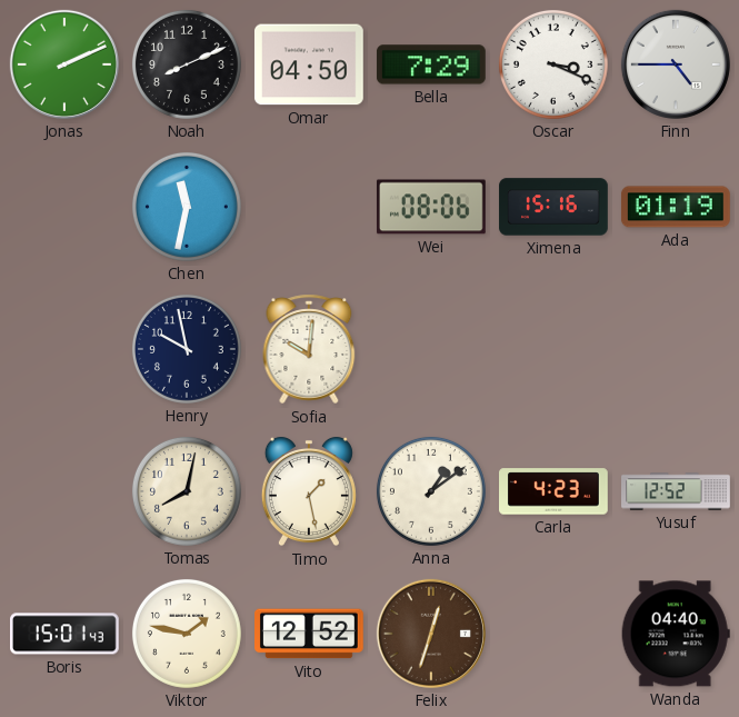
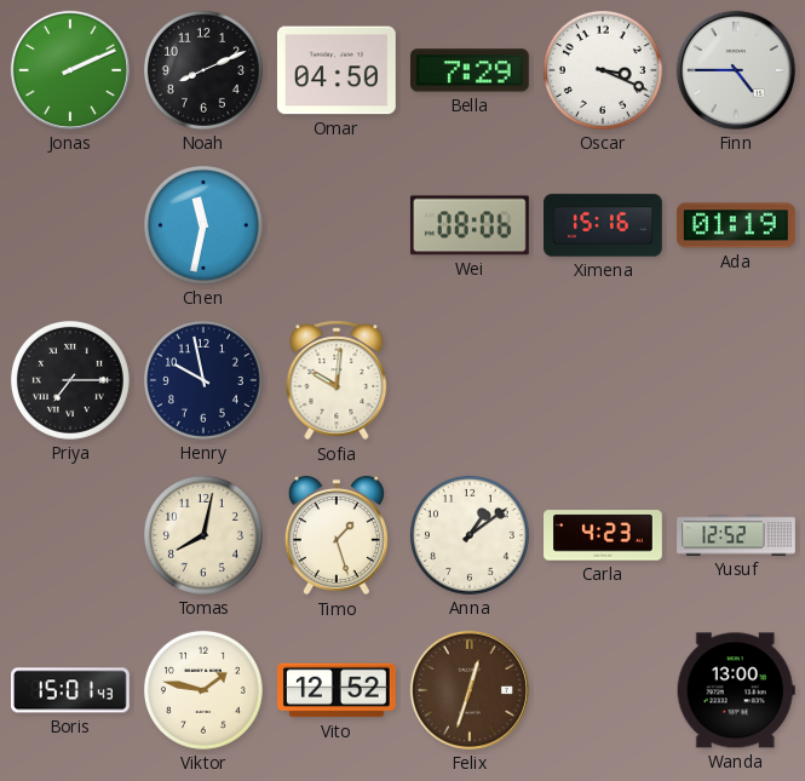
Priya: none -> 7:15 (70, 380)
Timo: 1:28 -> 1:27 (337, 535)
Wanda: 04:40 -> 13:00 (736, 690)
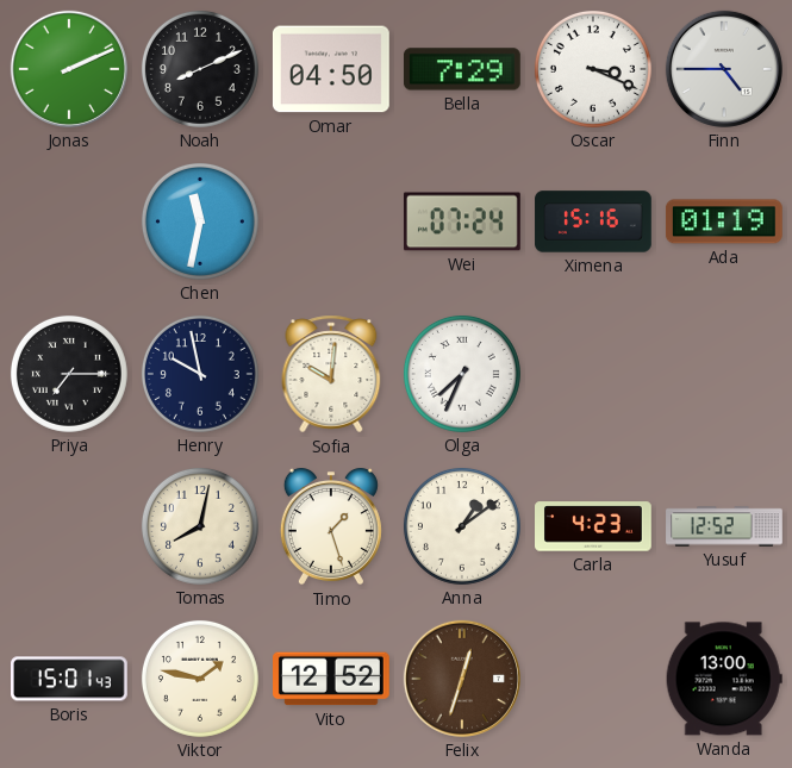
Wei: 08:06 -> 07:24 (462, 221)
Olga: none -> 7:34 (462, 374)
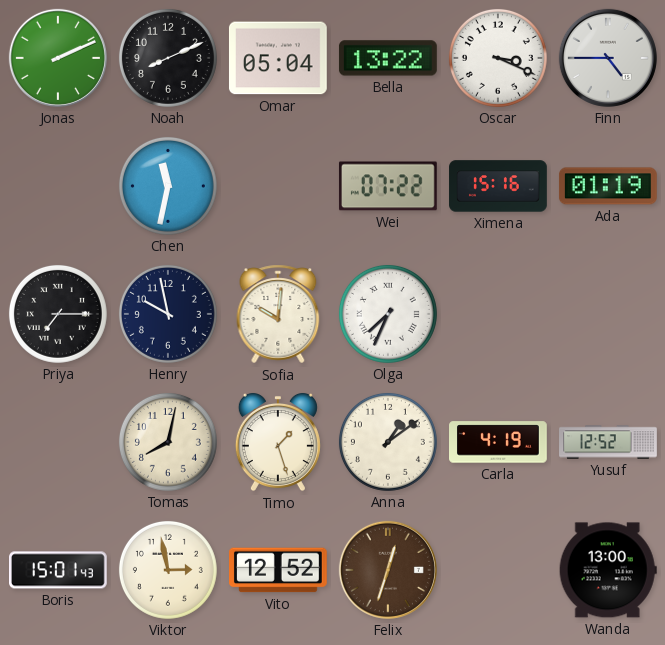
Omar: 04:50 -> 05:04 (278, 58)
Bella: 7:29 -> 13:22 (388, 58)
Wei: 07:24 -> 07:22 (388, 186)
Carla: 4:23 -> 4:19 (499, 442)
Viktor: 1:47 -> 2:58 (168, 570)
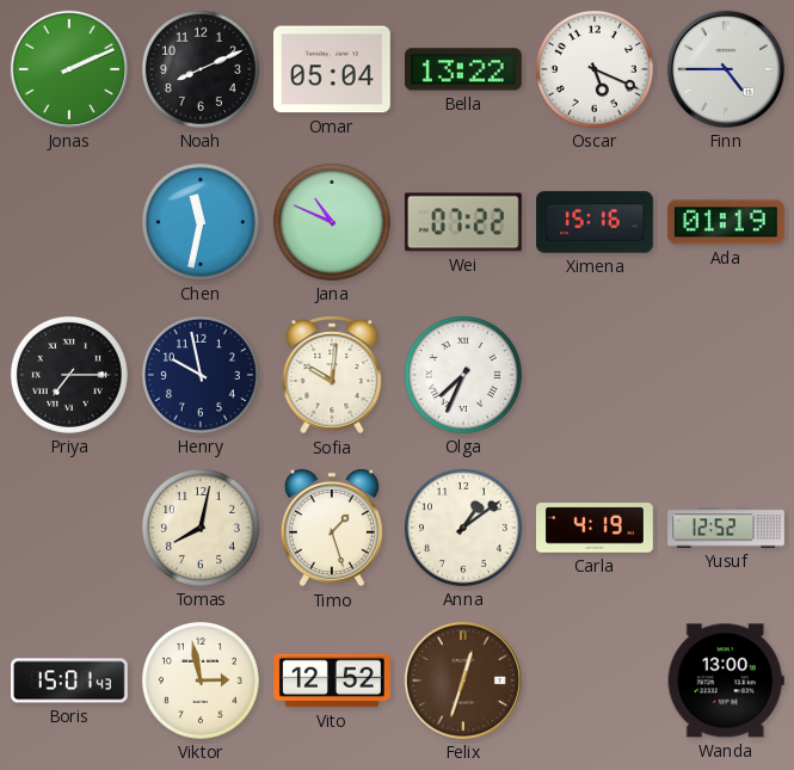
Oscar: 3:19 -> 5:19 (595, 69)
Jana: none -> 10:49 (332, 222)
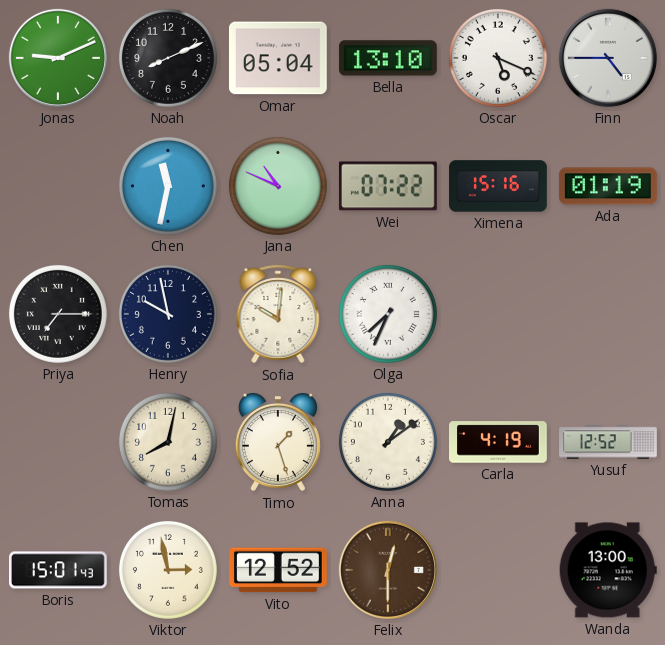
Jonas: 2:11 -> 9:11 (58, 58)
Bella: 13:22 -> 13:10 (388, 58)
Felix: 12:33 -> 12:30 (388, 570)
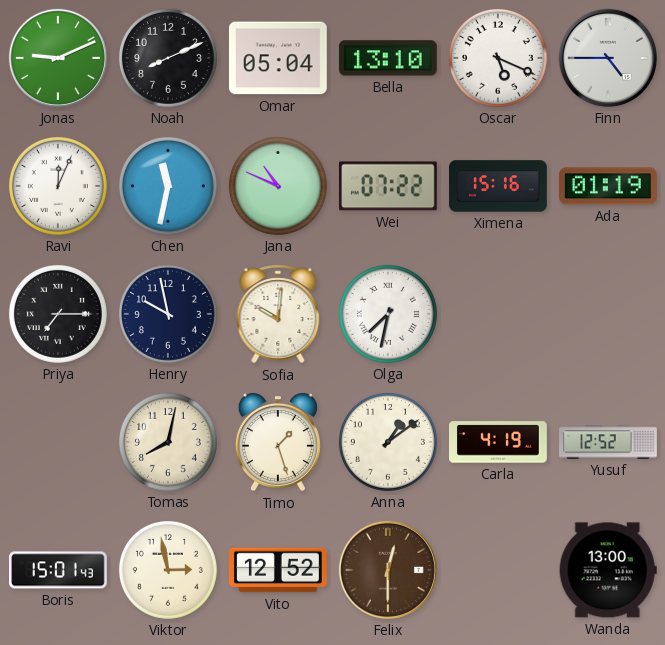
Ravi: none -> 12:04 (58, 186)
Olga: 7:34 -> 7:32 (388, 314)
